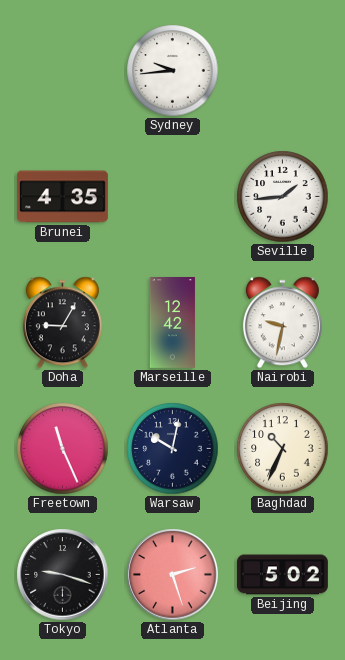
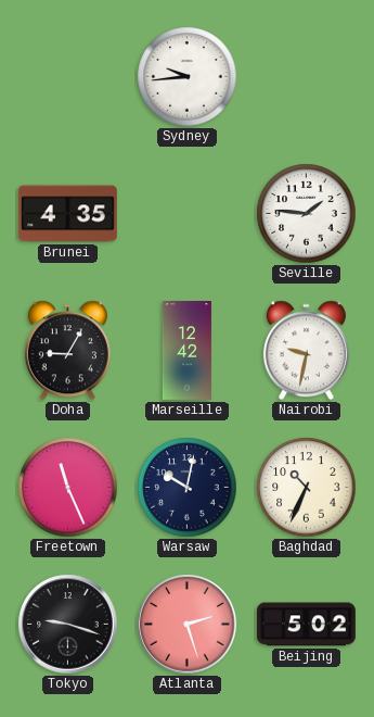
Seville: 1:44 -> 1:46 (307, 214)
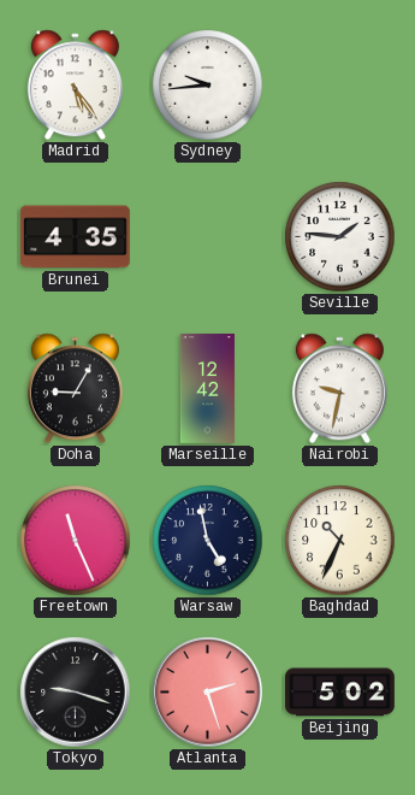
Madrid: none -> 5:24 (75, 86)
Warsaw: 10:02 -> 4:58 (208, 541)
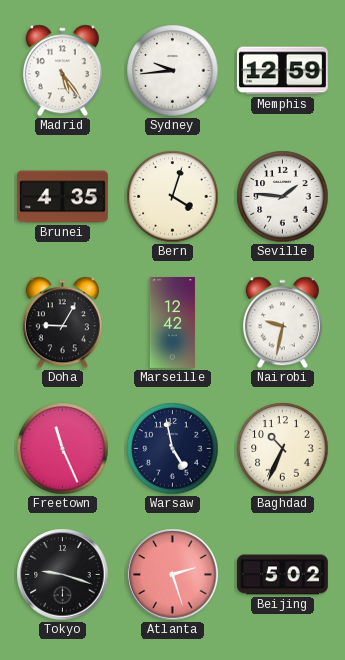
Memphis: none -> 12:59 (282, 71)
Bern: none -> 4:03 (173, 197)
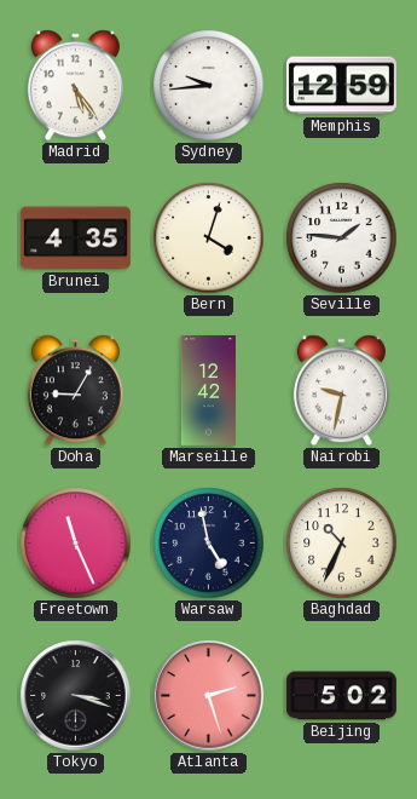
Tokyo: 9:18 -> 3:18 (76, 696)
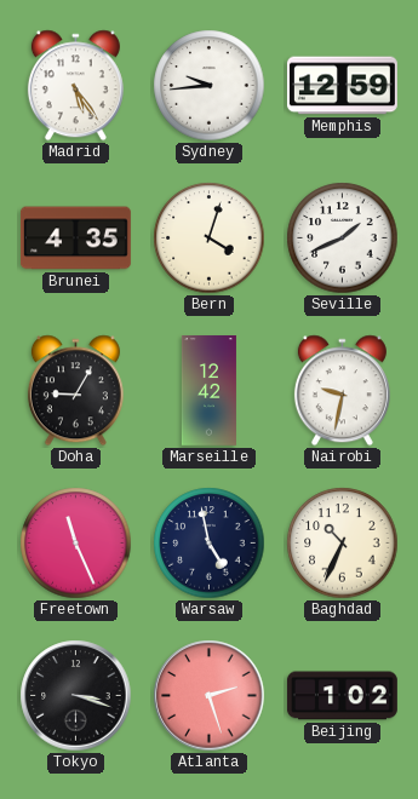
Seville: 1:46 -> 1:41 (343, 238)
Beijing: 5:02 -> 1:02 (342, 696)
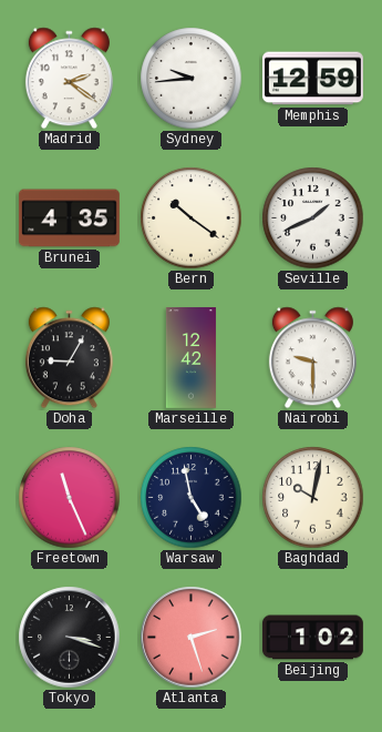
Madrid: 5:24 -> 2:21 (69, 79)
Bern: 4:03 -> 10:21 (192, 218)
Nairobi: 9:32 -> 9:30 (312, 358)
Baghdad: 10:34 -> 10:02 (313, 498)
